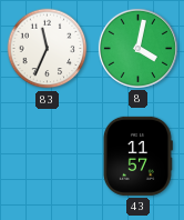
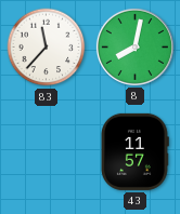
83: 11:34 -> 11:37 (47, 48)
8: 4:02 -> 8:02 (134, 46)
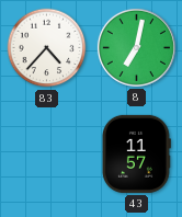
83: 11:37 -> 4:37 (47, 48)
8: 8:02 -> 7:02 (136, 47)
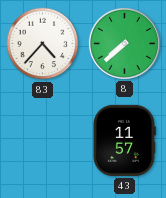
8: 7:02 -> 7:38 (124, 43)
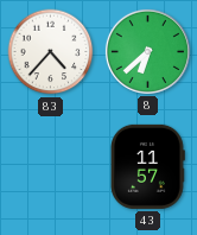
8: 7:38 -> 6:38 (147, 51)
